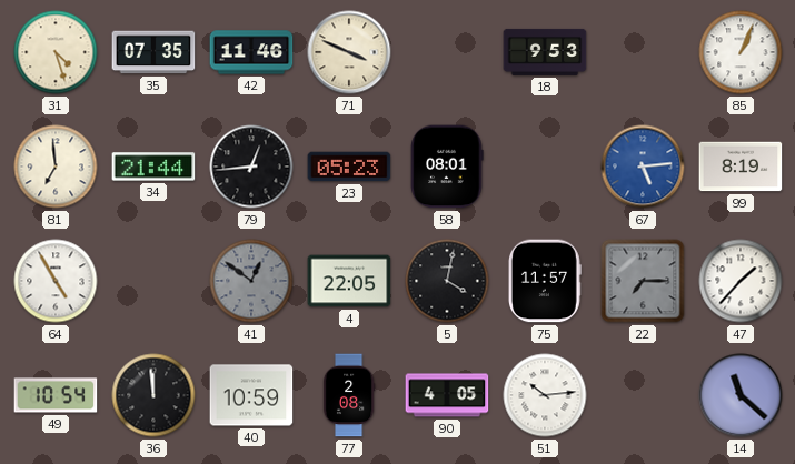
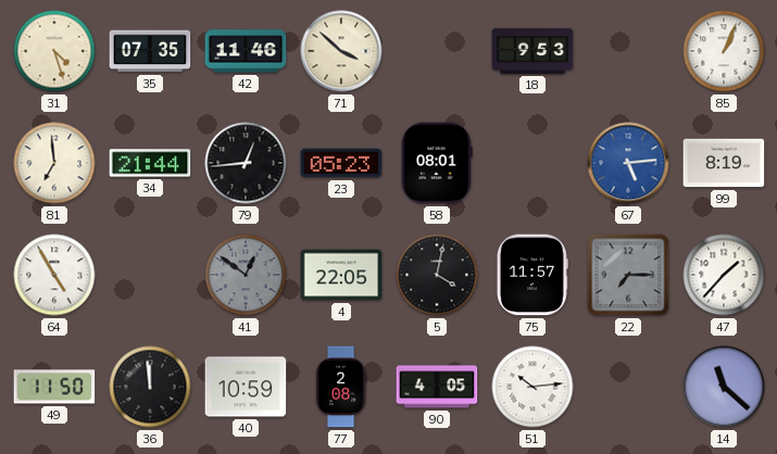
71: 3:49 -> 3:52 (341, 51)
49: 10:54 -> 11:50 (54, 387)
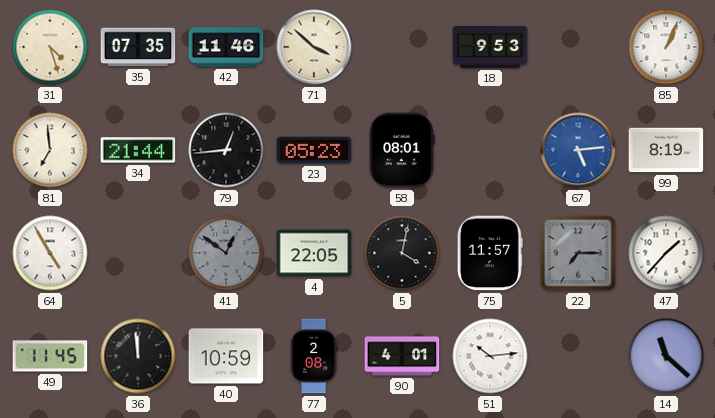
49: 11:50 -> 11:45 (50, 356)
90: 4:05 -> 4:01 (402, 356)
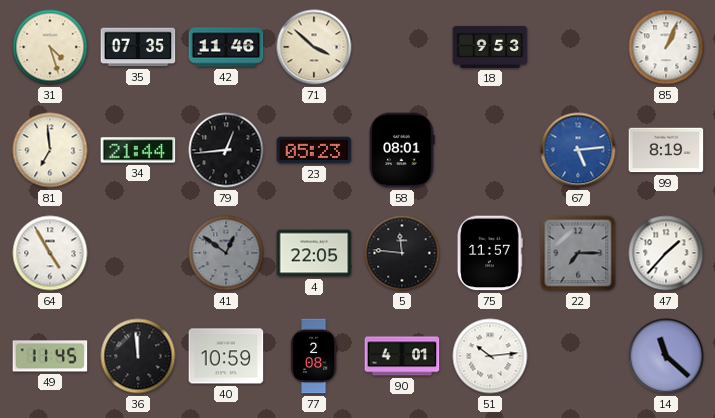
5: 4:02 -> 11:46 (402, 253)
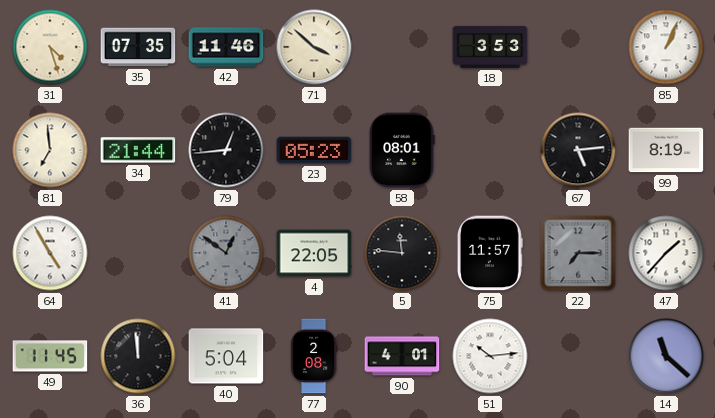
18: 9:53 -> 3:53 (490, 47)
67 dial: blue -> black (578, 150)
40: 10:59 -> 5:04 (226, 356)
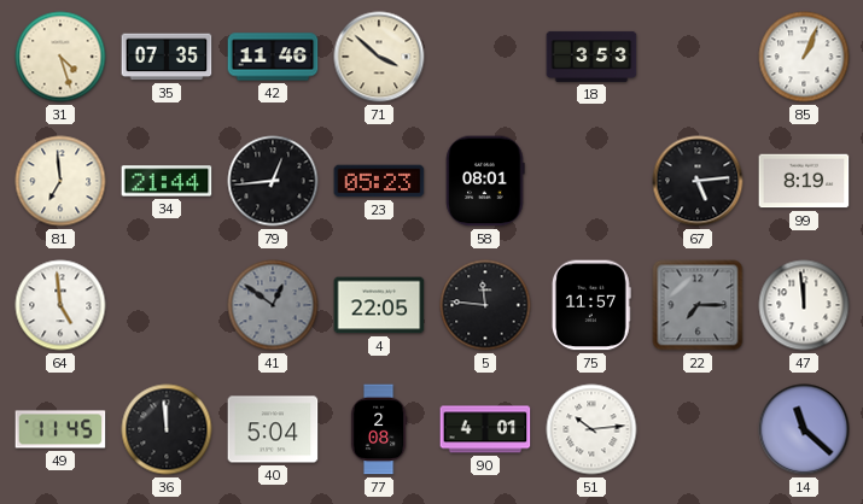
64: 4:55 -> 4:59 (60, 305)
47: 1:37 -> 11:59 (804, 305)
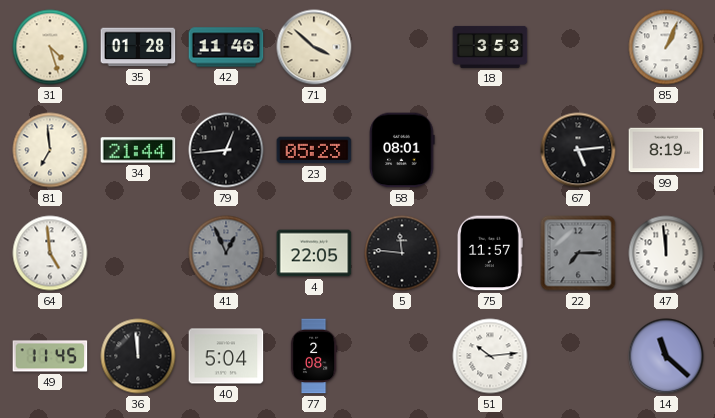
35: 07:35 -> 01:28 (138, 47)
41: 12:51 -> 12:56 (226, 253)
90: 4:01 -> none (485, 429)
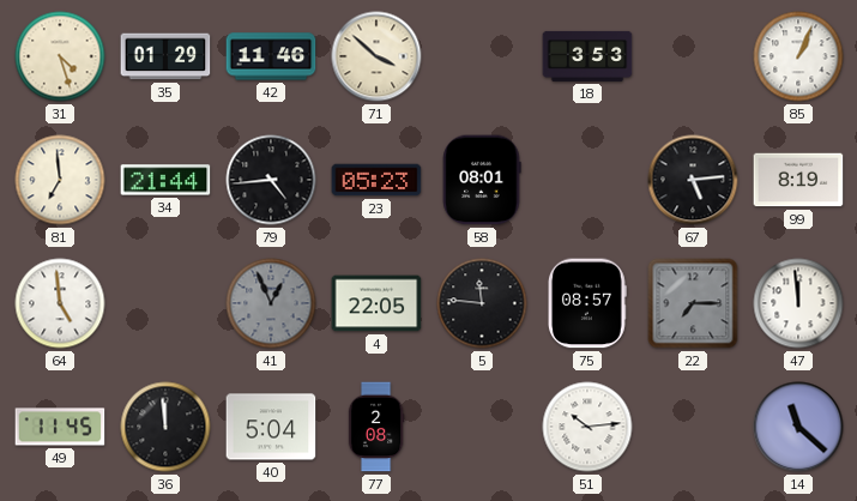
35: 01:28 -> 01:29 (165, 56)
79: 12:44 -> 4:44 (271, 180)
75: 11:57 -> 08:57 (587, 303)
